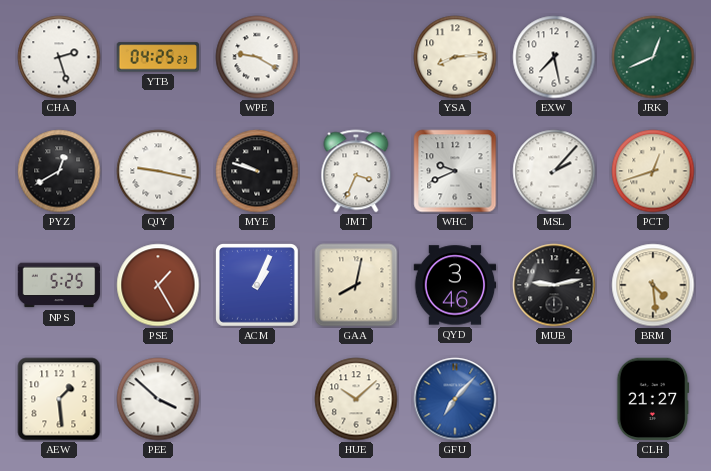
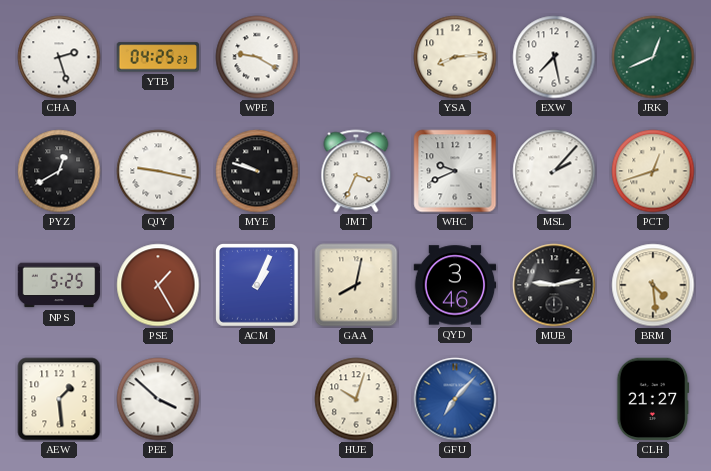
HUE: 10:08 -> 10:03 (356, 399)
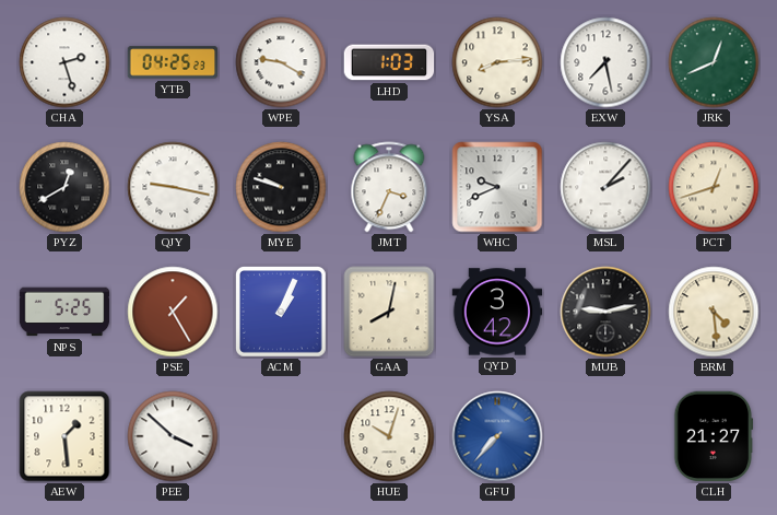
LHD: none -> 1:03 (389, 62)
QYD: 3:46 -> 3:42 (497, 312)
GFU: 7:07 -> 7:37 (497, 436)
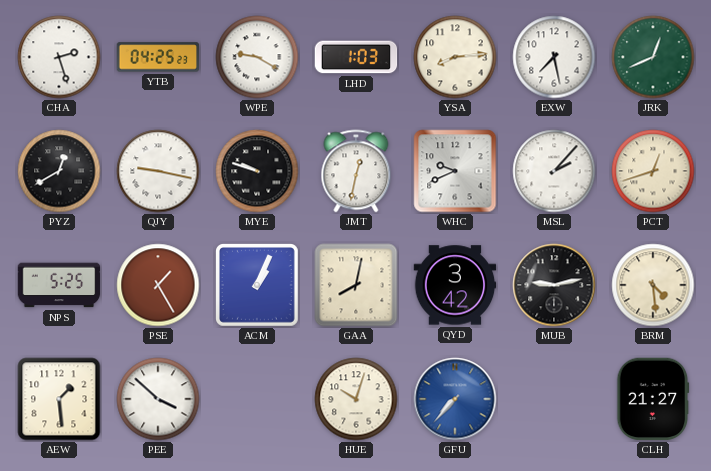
JMT: 3:34 -> 12:32 (356, 171)
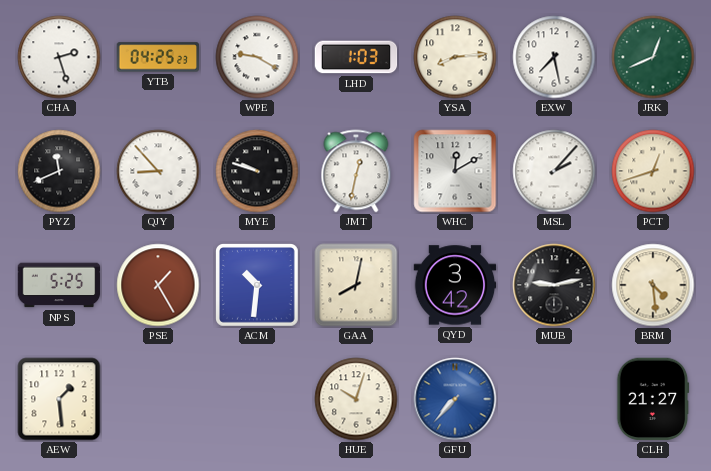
PYZ: 12:40 -> 11:41 (59, 171)
QJY: 9:17 -> 8:53 (158, 171)
WHC: 9:41 -> 12:10 (455, 171)
ACM: 1:04 -> 10:31 (258, 286)
PEE: 3:52 -> none (158, 399)
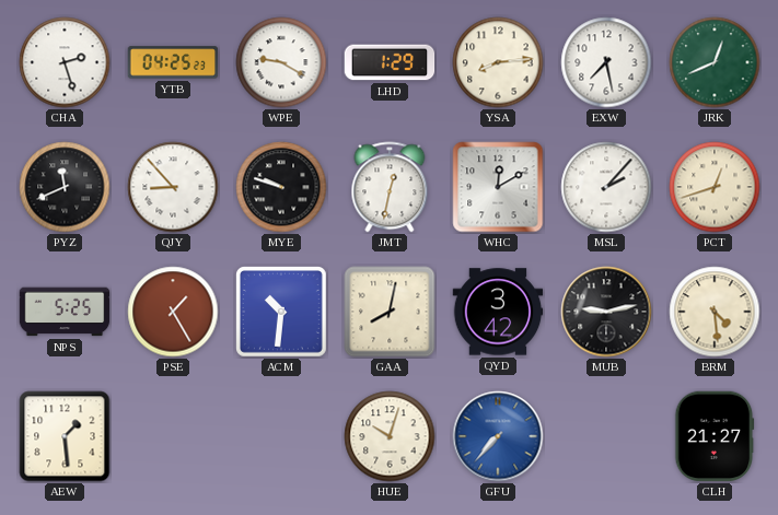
LHD: 1:03 -> 1:29 (390, 62)
